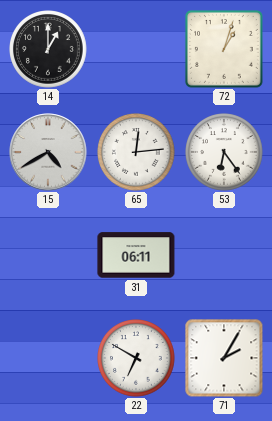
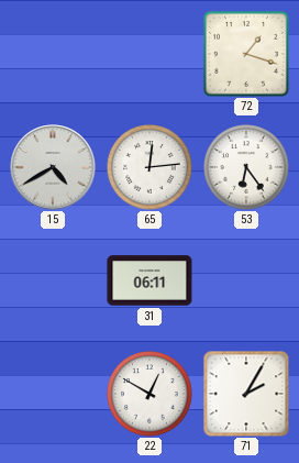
14: 1:00 -> none (49, 50)
72: 1:03 -> 1:18 (246, 54)
22: 6:50 -> 12:50 (151, 395)
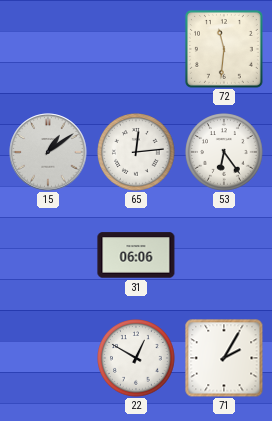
72: 1:18 -> 11:31 (224, 49)
15: 4:40 -> 1:09 (48, 152)
31: 06:11 -> 06:06 (136, 255)
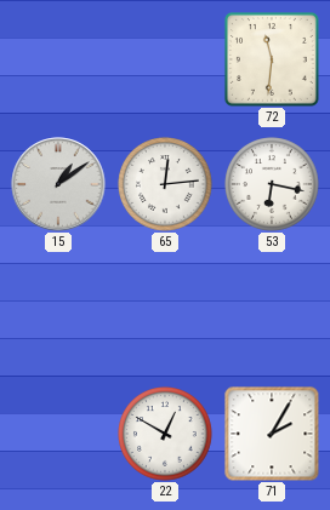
53: 6:24 -> 6:17 (273, 185)
31: 06:06 -> none (136, 255)
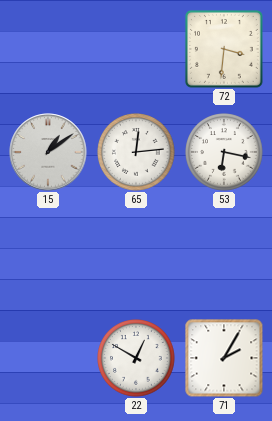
72: 11:31 -> 3:31 (224, 49)
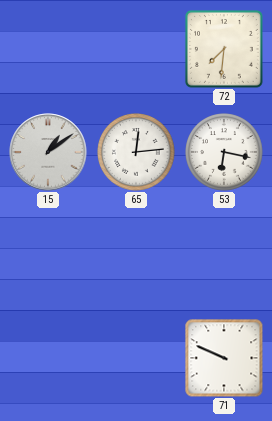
72: 3:31 -> 7:31 (224, 49)
22: 12:50 -> none (137, 359)
71: 2:05 -> 9:49 (224, 358)
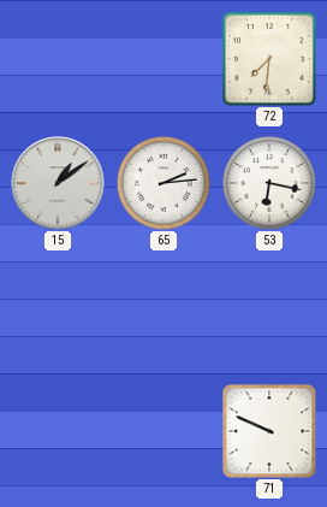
65: 12:14 -> 2:14 (165, 184)
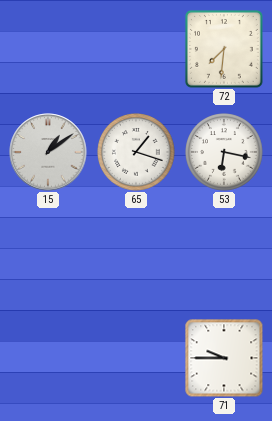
65: 2:14 -> 1:18 (137, 153)
71: 9:49 -> 9:45 (224, 358)
